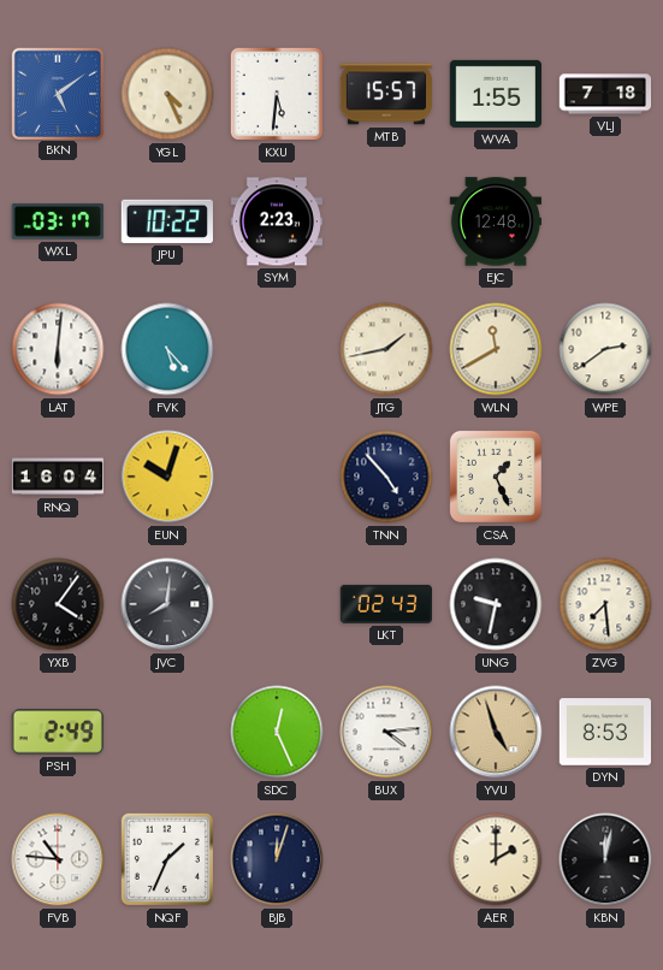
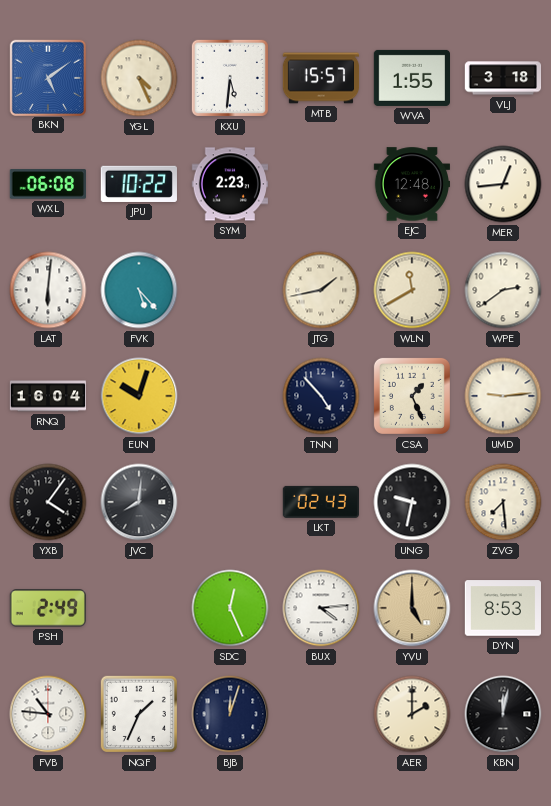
VLJ: 7:18 -> 3:18 (503, 78)
WXL: 03:17 -> 06:08 (48, 184)
MER: none -> 12:44 (503, 184)
UMD: none -> 9:14 (503, 396)
YVU: 4:57 -> 5:00 (412, 608)
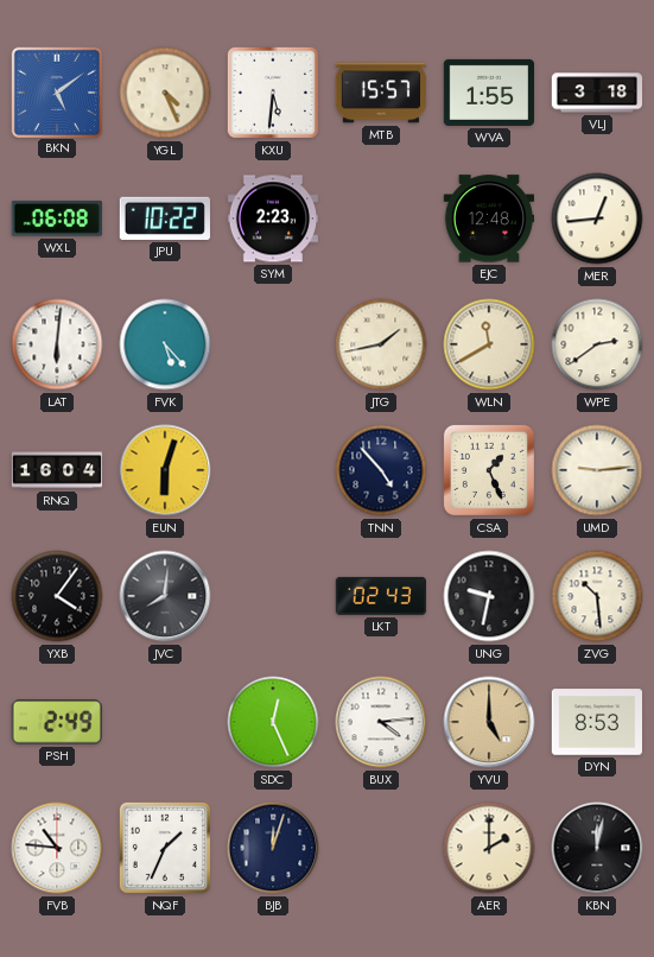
EUN: 10:03 -> 6:03 (165, 470)
ZVG: 7:29 -> 10:29 (597, 596)
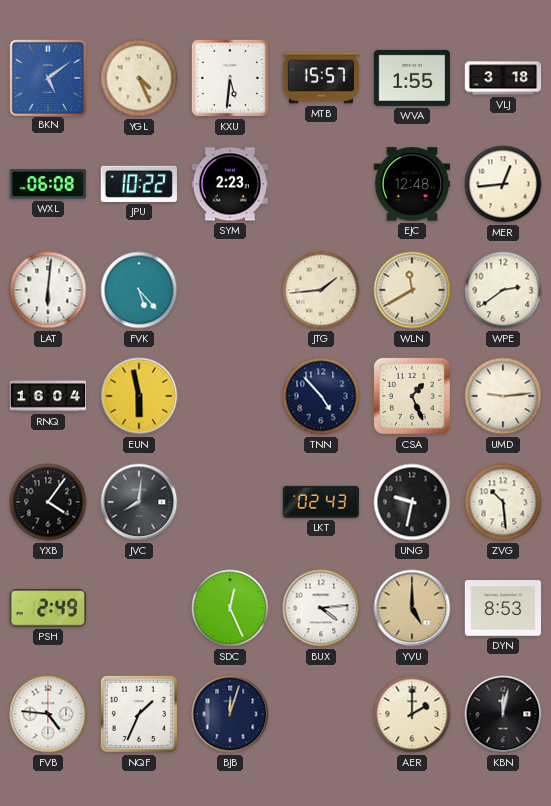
JTG: 1:43 -> 1:44 (321, 290)
EUN: 6:03 -> 5:58 (139, 396)
FVB: 10:46 -> 4:46 (48, 714)
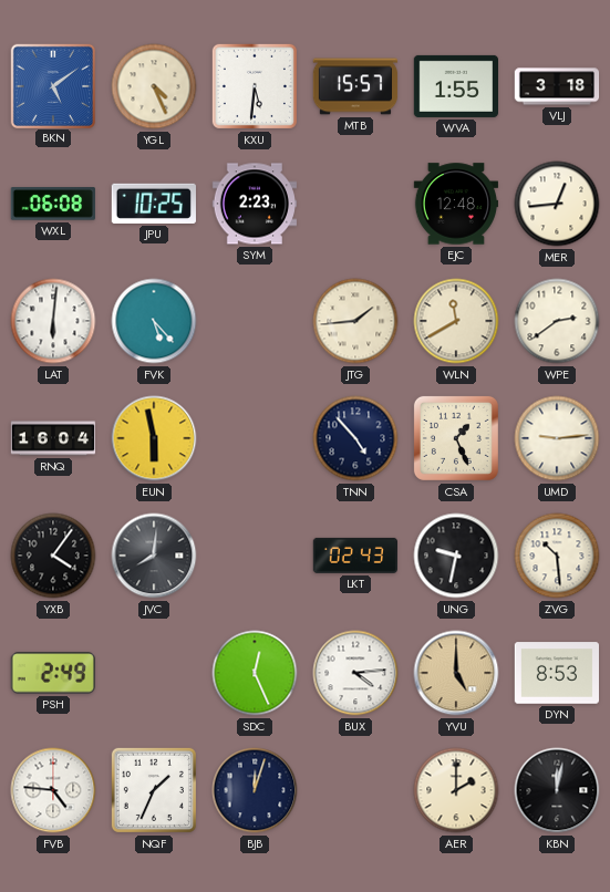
JPU: 10:22 -> 10:25 (154, 204)
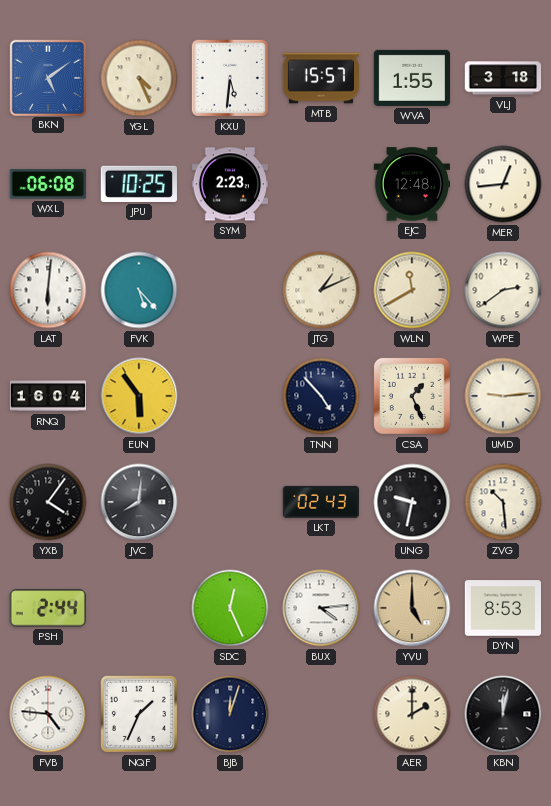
JTG: 1:44 -> 1:11 (321, 290)
EUN: 5:58 -> 5:54 (139, 396)
PSH: 2:49 -> 2:44 (48, 608)
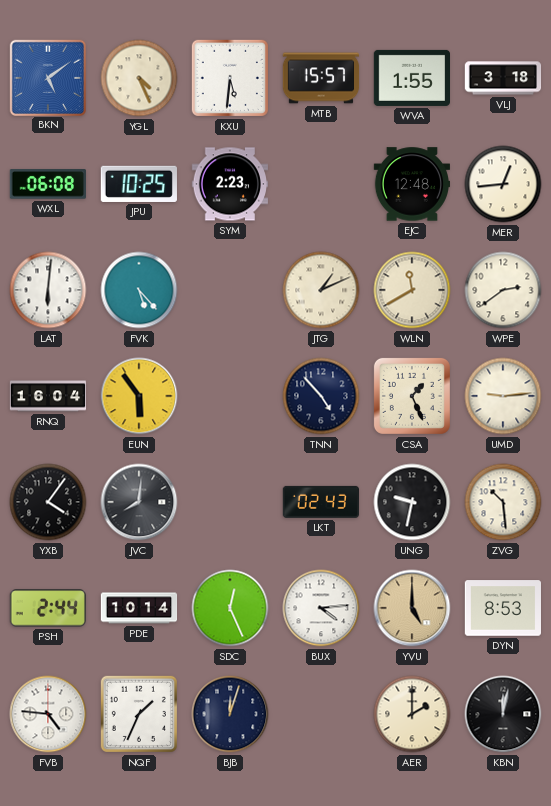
PDE: none -> 10:14 (139, 608)
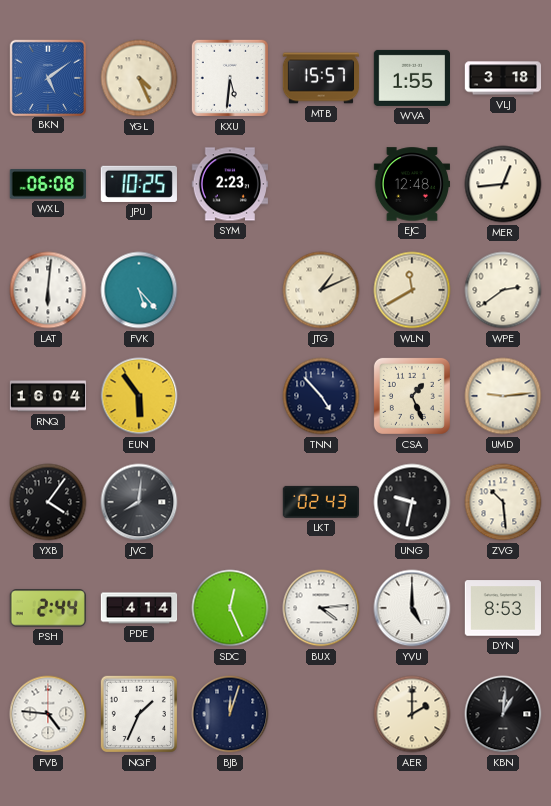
PDE: 10:14 -> 4:14 (139, 608)
YVU dial: champagne -> white (412, 608)
KBN: 12:02 -> 1:01 (503, 714)
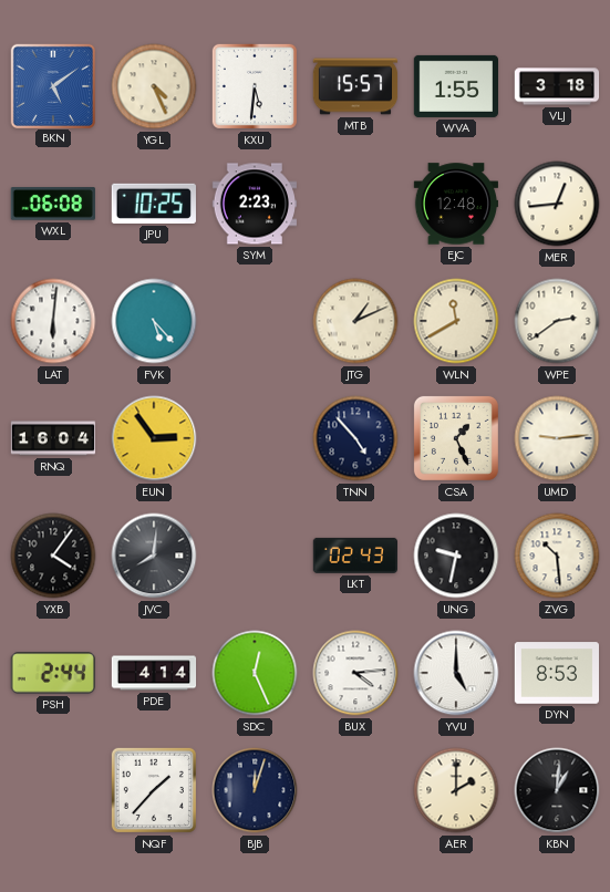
EUN: 5:54 -> 2:54 (154, 438)
FVB: 4:46 -> none (48, 714)
NQF: 1:34 -> 1:37 (154, 790)
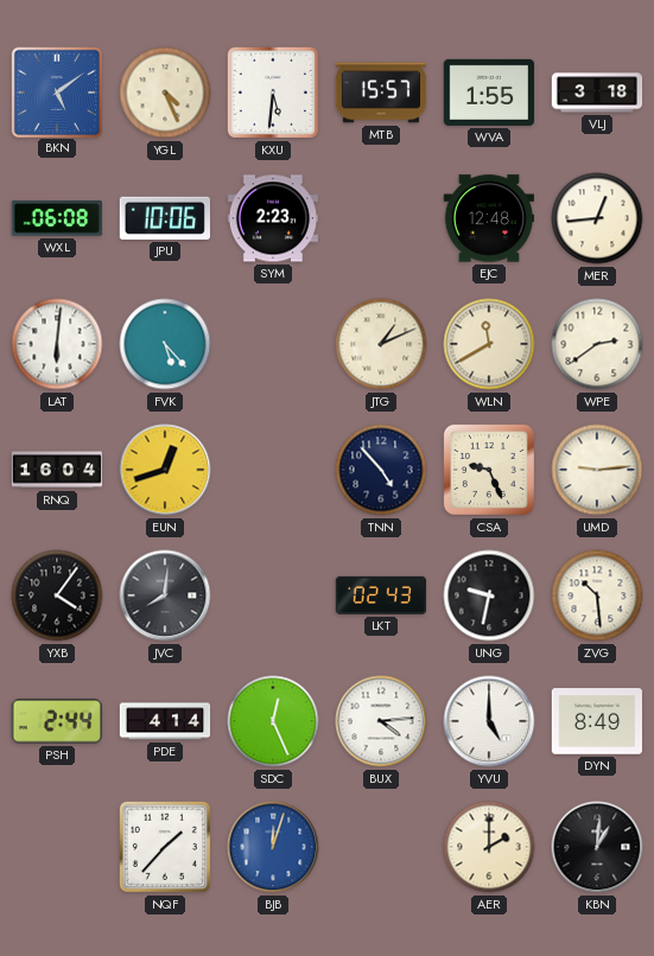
JPU: 10:25 -> 10:06 (165, 218)
EUN: 2:54 -> 12:42 (165, 470)
CSA: 1:26 -> 9:26 (489, 470)
DYN: 8:53 -> 8:49 (596, 721)
BJB dial: navy -> blue (273, 847)
